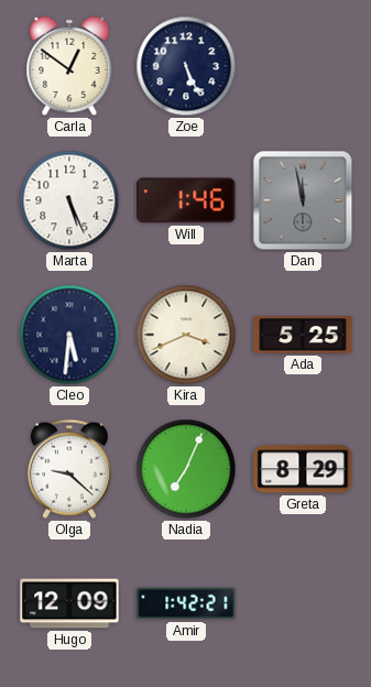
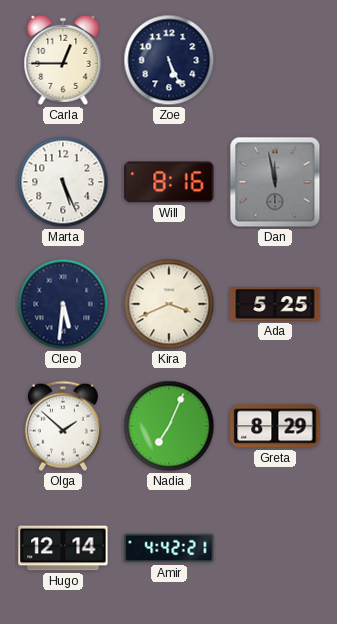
Carla: 12:51 -> 12:45 (63, 60)
Will: 1:46 -> 8:16 (169, 182)
Olga: 9:22 -> 1:52 (63, 426)
Hugo: 12:09 -> 12:14 (63, 548)
Amir: 1:42 -> 4:42 (169, 548)
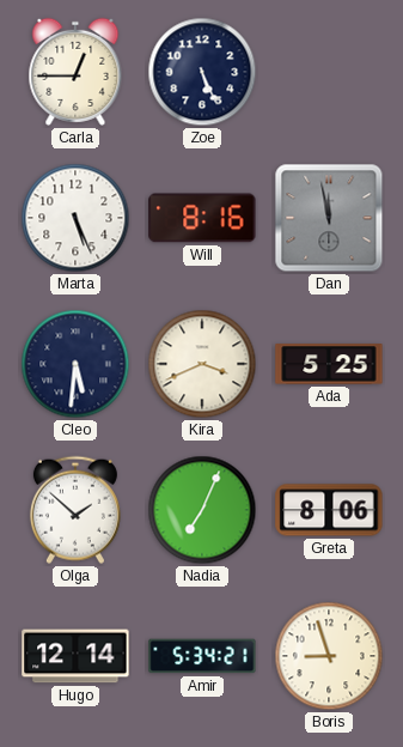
Greta: 8:29 -> 8:06 (329, 510)
Amir: 4:42 -> 5:34 (202, 656)
Boris: none -> 8:57 (329, 656)
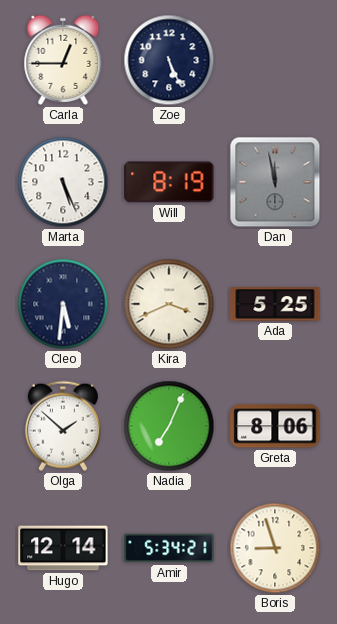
Will: 8:16 -> 8:19 (169, 182)
